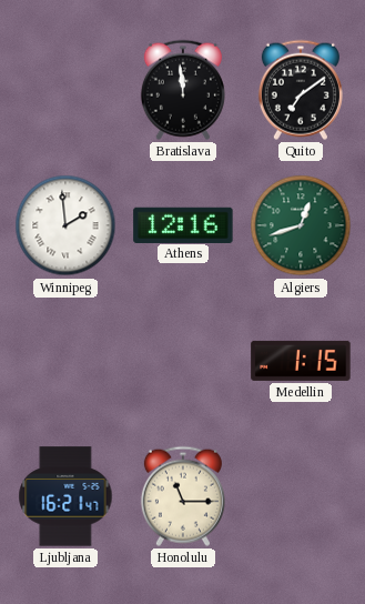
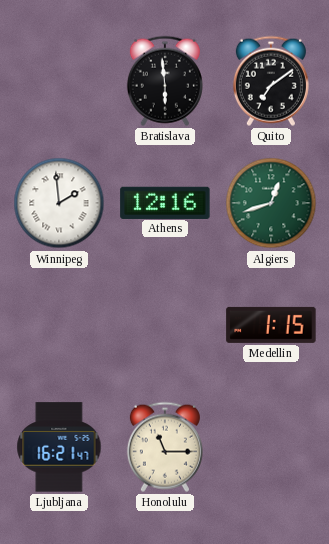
Bratislava: 11:59 -> 5:59 (165, 81)
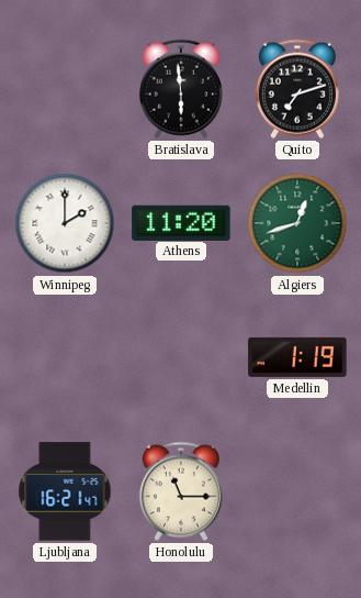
Quito: 7:09 -> 7:12 (297, 89)
Winnipeg: 1:59 -> 2:00 (65, 223)
Athens: 12:16 -> 11:20 (181, 222)
Medellin: 1:15 -> 1:19 (297, 357)
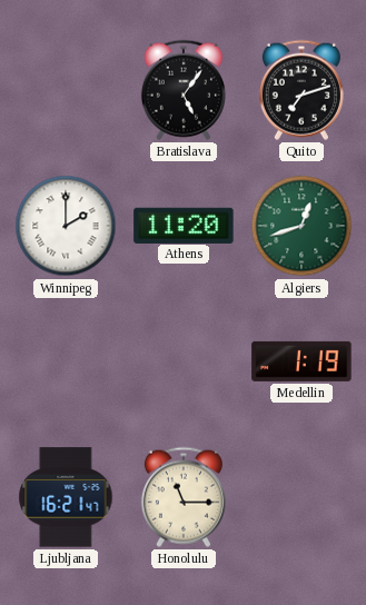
Bratislava: 5:59 -> 5:06 (184, 90)
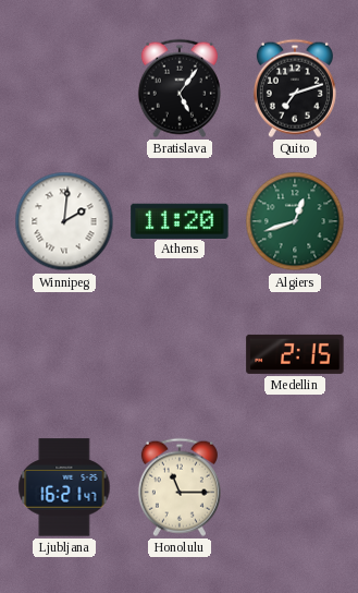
Winnipeg: 2:00 -> 2:01 (64, 221)
Medellin: 1:19 -> 2:15 (295, 354)
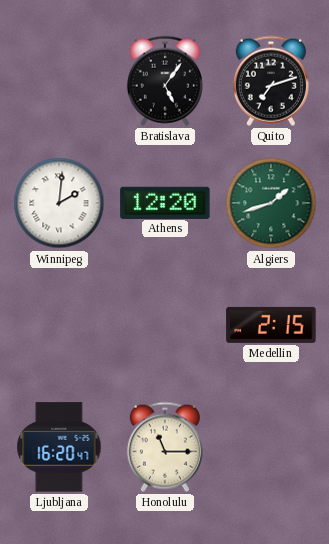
Athens: 11:20 -> 12:20 (165, 202)
Algiers: 12:42 -> 1:42 (271, 203)
Ljubljana: 16:21 -> 16:20 (59, 447)
